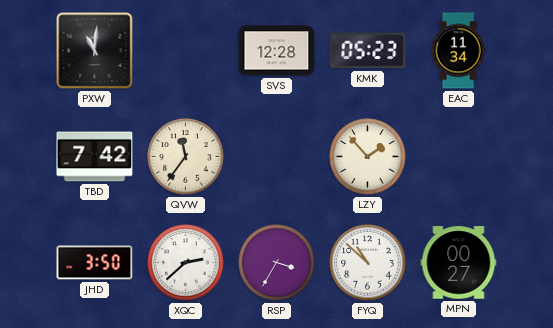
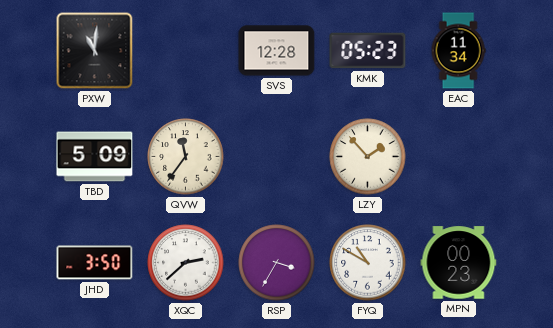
TBD: 7:42 -> 5:09 (95, 157)
FYQ: 10:52 -> 10:50 (368, 263)
MPN: 00:27 -> 00:23 (459, 263)
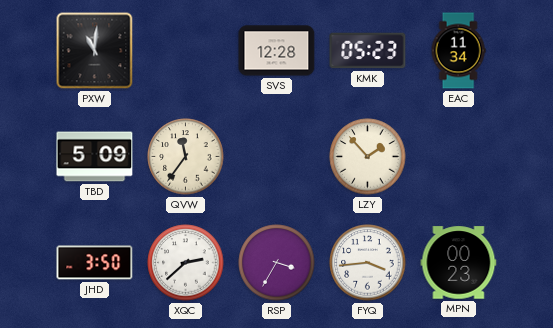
FYQ: 10:50 -> 3:44 (368, 263)
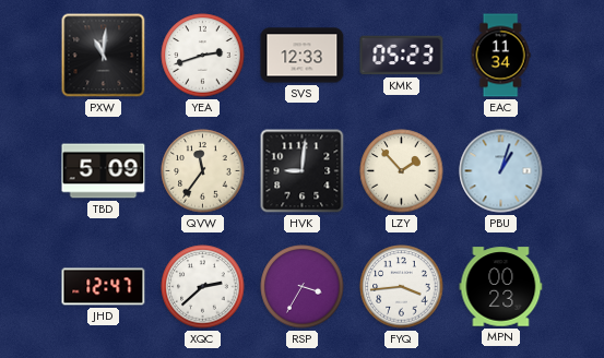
YEA: none -> 2:42 (203, 56)
SVS: 12:28 -> 12:33 (303, 56)
HVK: none -> 9:01 (303, 171)
PBU: none -> 1:03 (501, 171)
JHD: 3:50 -> 12:47 (104, 287)
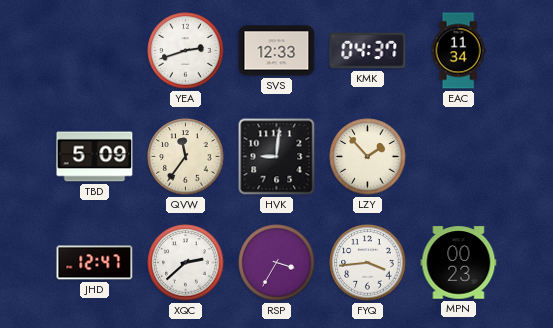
PXW: 11:01 -> none (104, 56)
KMK: 05:23 -> 04:37 (368, 51)
PBU: 1:03 -> none (501, 171)
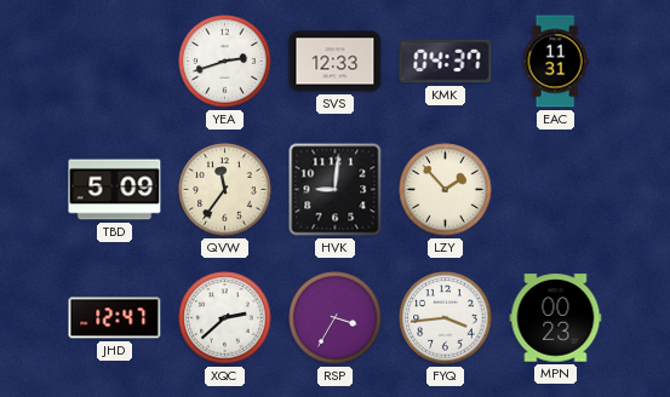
EAC: 11:34 -> 11:31 (555, 62)
